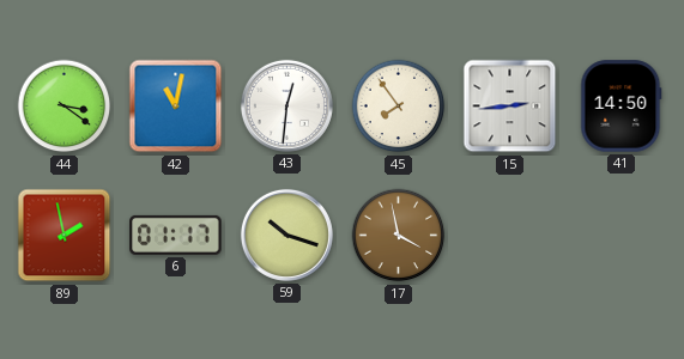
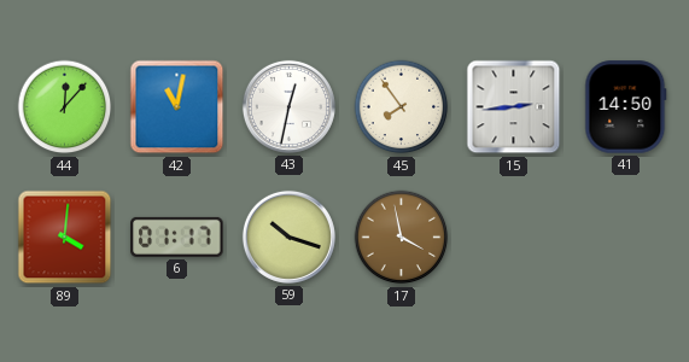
44: 3:21 -> 12:07 (65, 107)
43: 12:31 -> 12:32 (288, 106)
89: 1:58 -> 4:01 (65, 238)
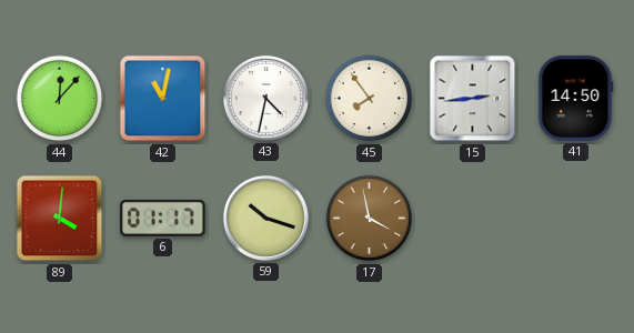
43: 12:32 -> 4:32 (265, 98)
